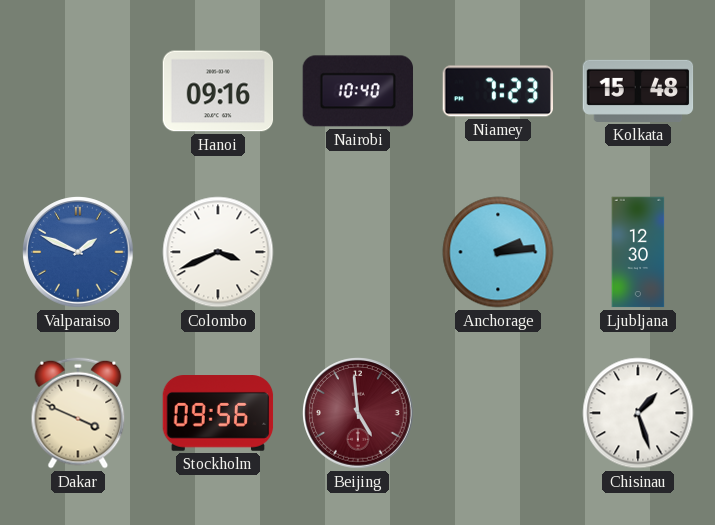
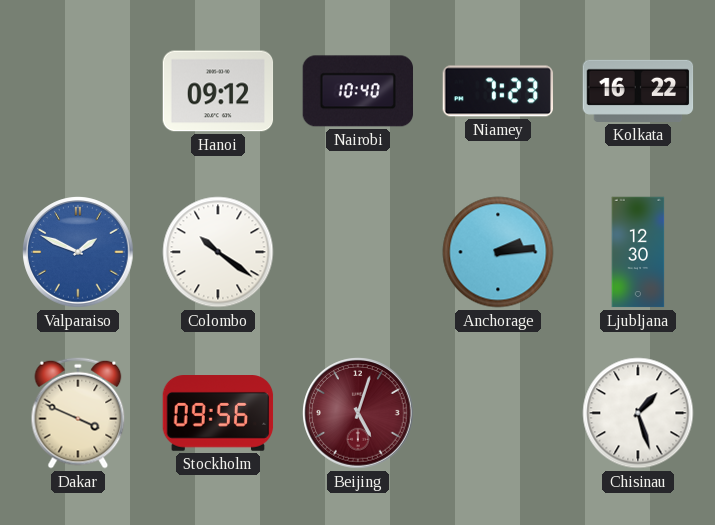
Hanoi: 09:16 -> 09:12 (218, 91)
Kolkata: 15:48 -> 16:22 (638, 91)
Colombo: 3:41 -> 10:21 (218, 252)
Beijing: 4:59 -> 5:03 (358, 413)
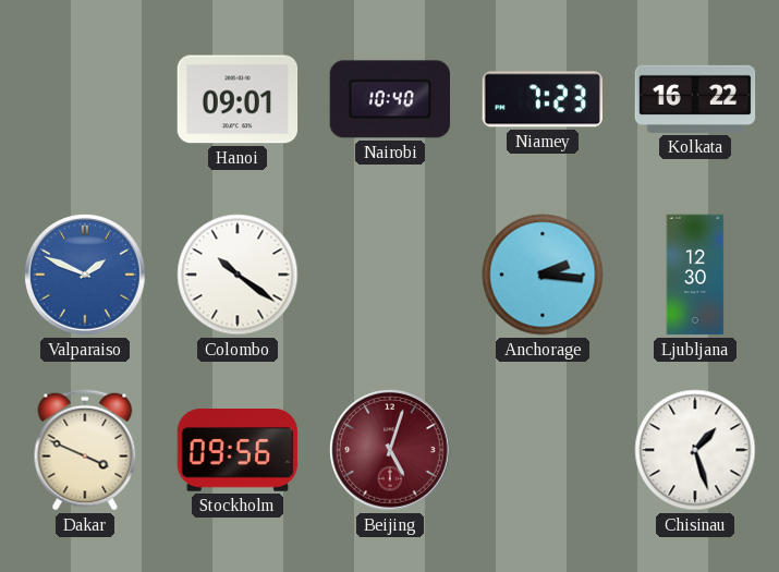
Hanoi: 09:12 -> 09:01 (238, 99)
Anchorage: 2:14 -> 2:16 (543, 275)
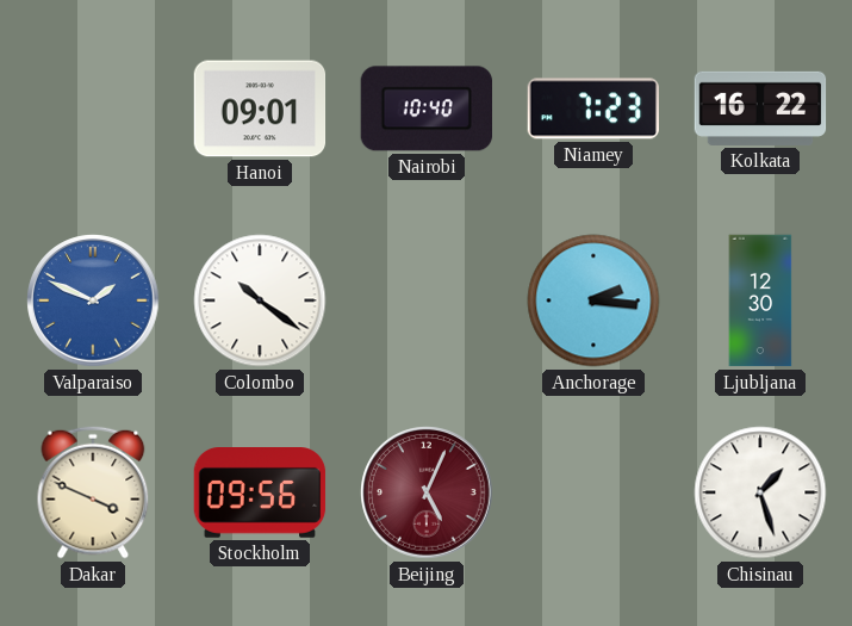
Beijing: 5:03 -> 5:04 (427, 492)
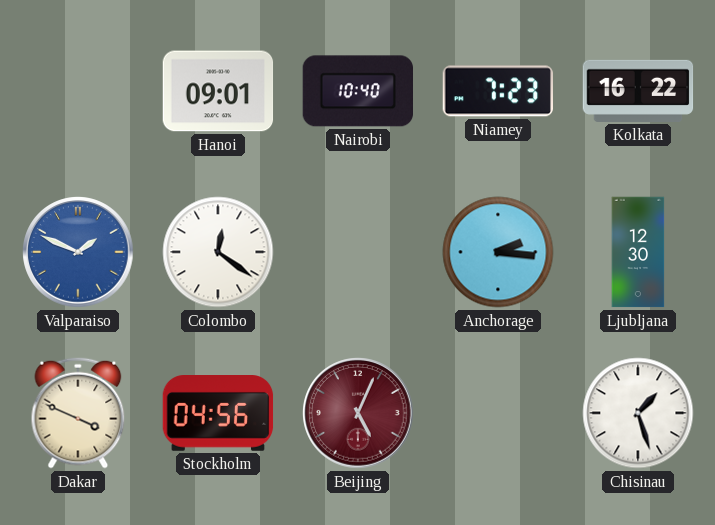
Colombo: 10:21 -> 12:21 (218, 252)
Stockholm: 09:56 -> 04:56 (218, 414)
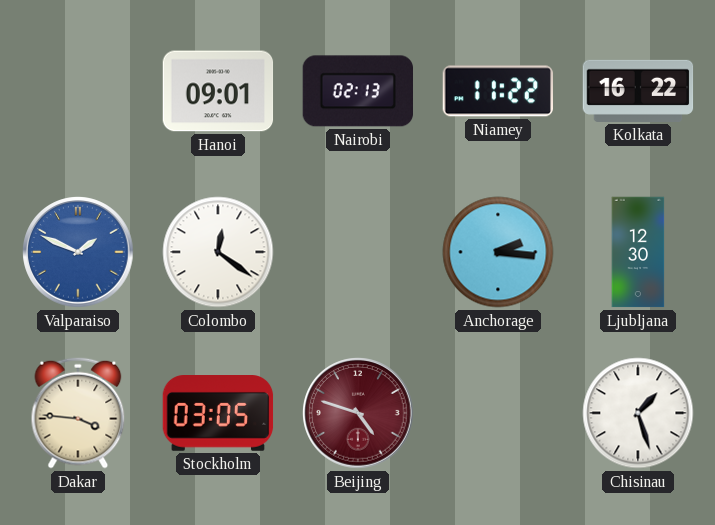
Nairobi: 10:40 -> 02:13 (357, 91)
Niamey: 7:23 -> 11:22 (497, 91)
Dakar: 3:49 -> 3:46 (78, 413)
Stockholm: 04:56 -> 03:05 (218, 414)
Beijing: 5:04 -> 4:48 (358, 413)
